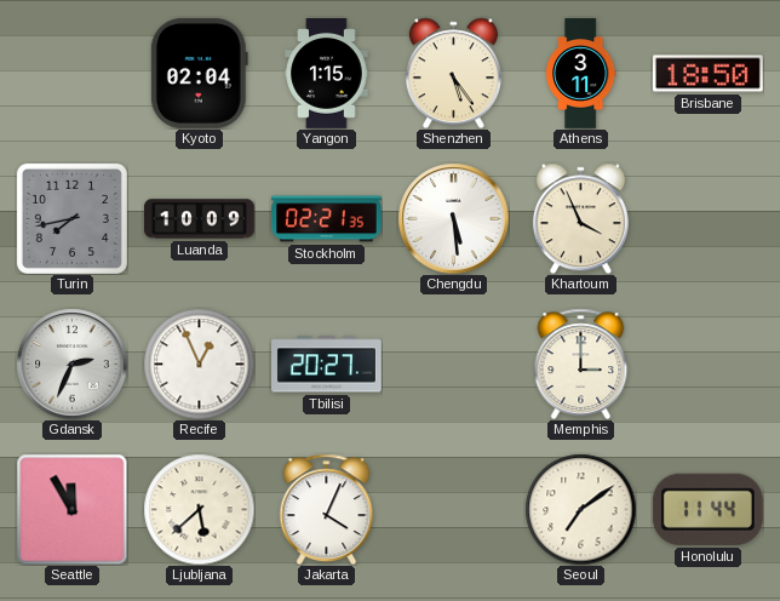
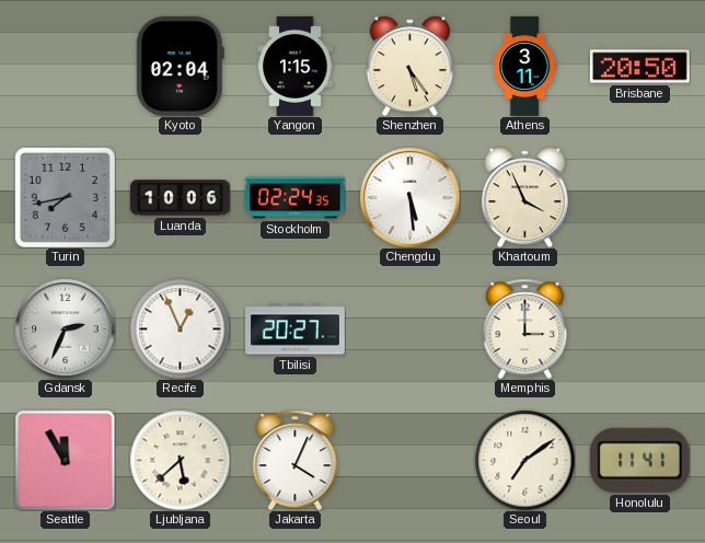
Brisbane: 18:50 -> 20:50 (639, 67)
Luanda: 10:09 -> 10:06 (181, 198)
Stockholm: 02:21 -> 02:24 (296, 198)
Honolulu: 11:44 -> 11:41 (639, 460)
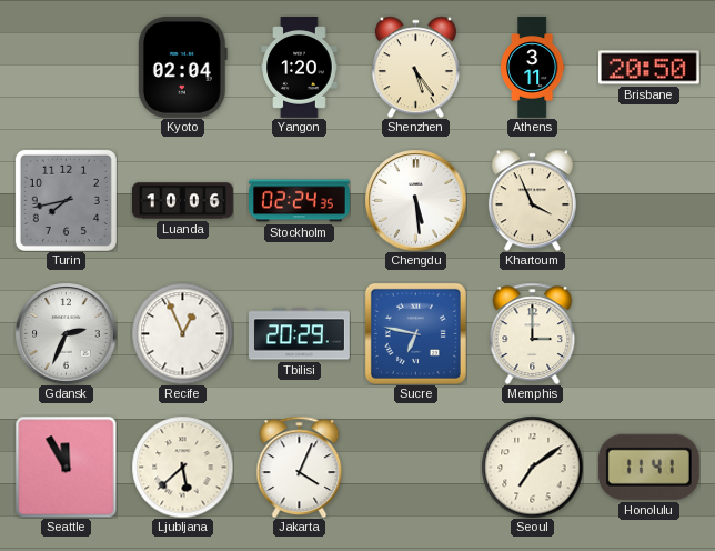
Yangon: 1:15 -> 1:20 (300, 68)
Tbilisi: 20:27 -> 20:29 (300, 334)
Sucre: none -> 6:47 (415, 333)
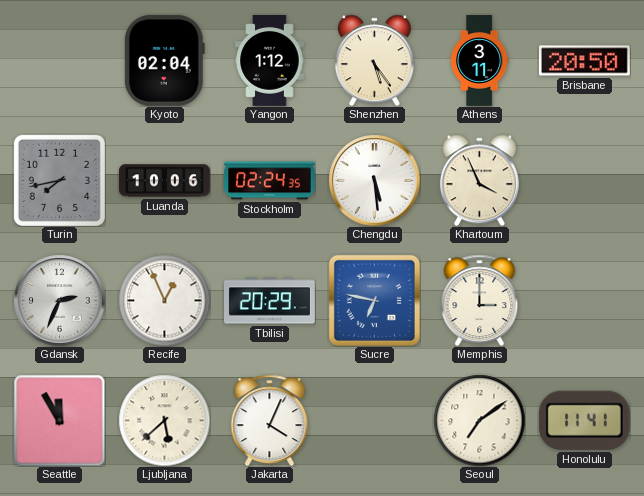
Yangon: 1:20 -> 1:12 (270, 61)
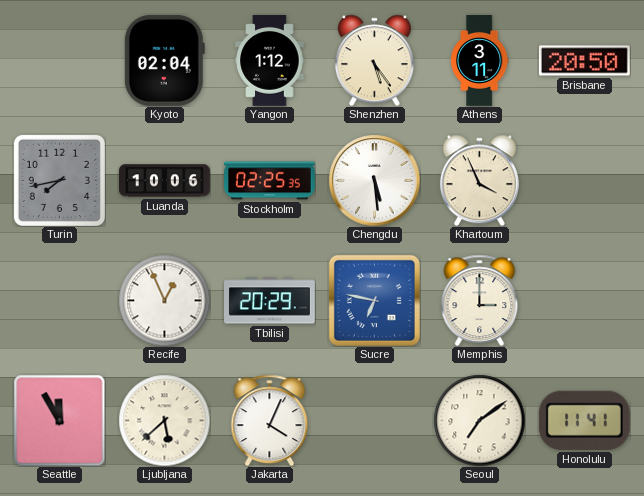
Stockholm: 02:24 -> 02:25 (270, 181)
Gdansk: 2:34 -> none (59, 300)
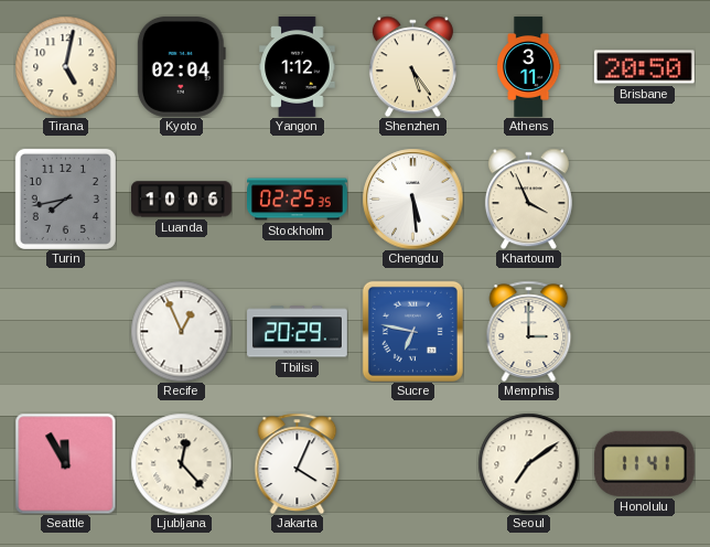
Tirana: none -> 5:02 (65, 66)
Ljubljana: 5:38 -> 12:23 (181, 463)
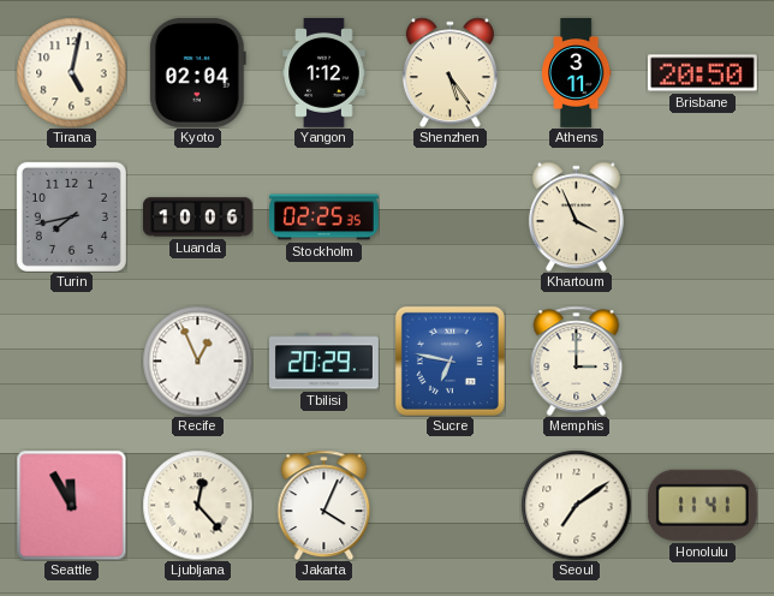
Chengdu: 5:29 -> none (412, 199)
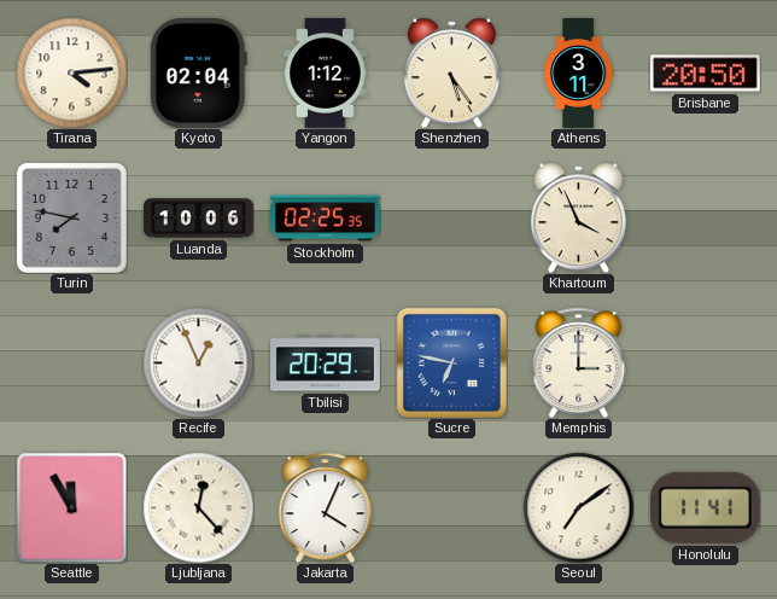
Tirana: 5:02 -> 4:14 (71, 72)
Turin: 7:43 -> 7:47 (71, 217)
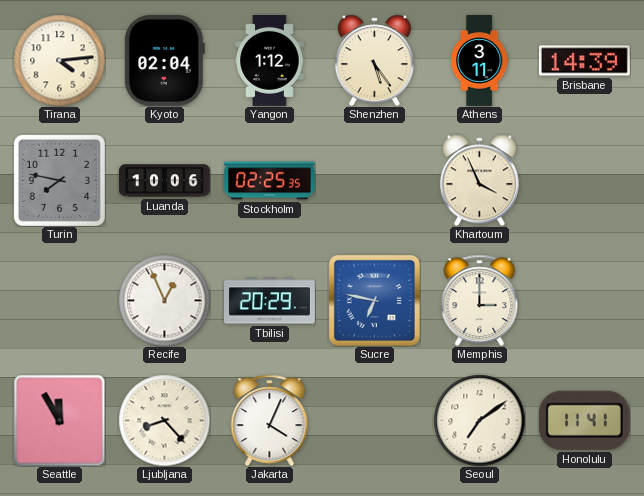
Brisbane: 20:50 -> 14:39 (584, 61)
Ljubljana: 12:23 -> 8:23 (164, 420)
